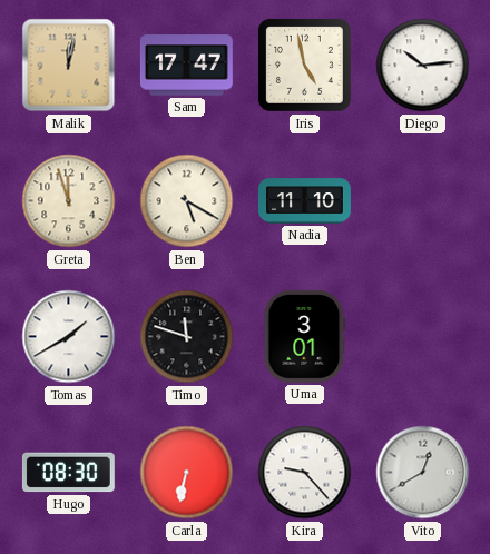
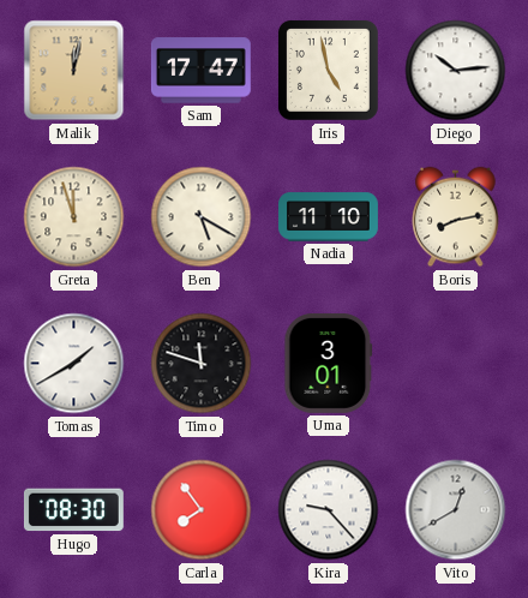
Boris: none -> 8:13 (456, 217)
Carla: 6:32 -> 7:54 (202, 510)
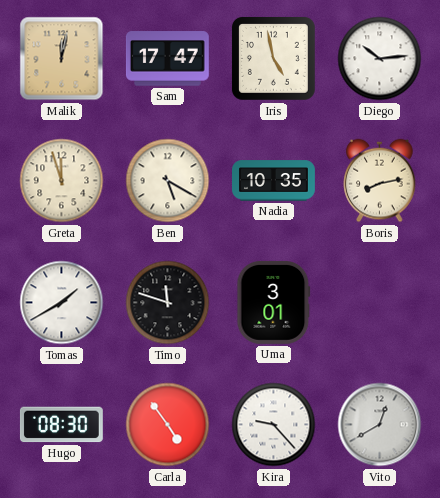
Nadia: 11:10 -> 10:35 (274, 181)
Carla: 7:54 -> 4:54 (168, 425)
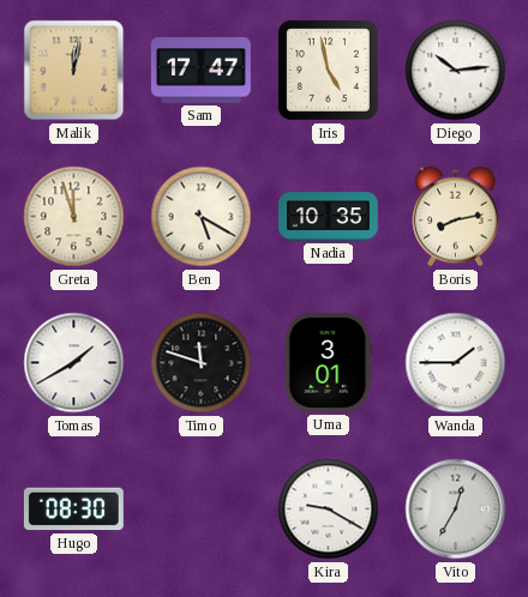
Wanda: none -> 1:45 (456, 363)
Carla: 4:54 -> none (168, 425)
Kira: 9:23 -> 9:20 (329, 509)
Vito: 12:40 -> 12:35 (456, 509)
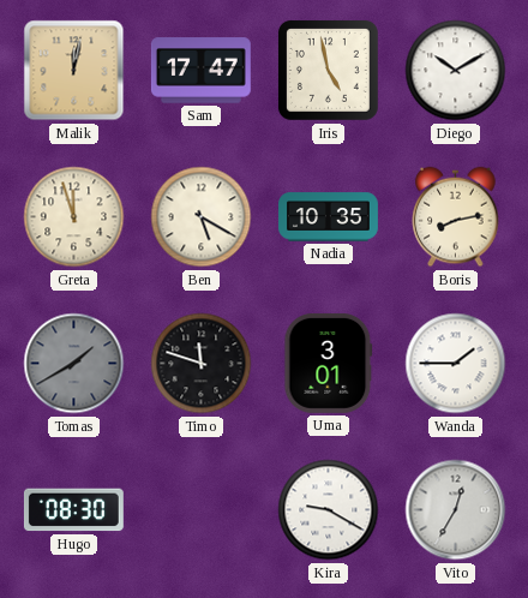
Diego: 10:14 -> 10:10 (456, 71)
Tomas dial: white -> grey (74, 364)
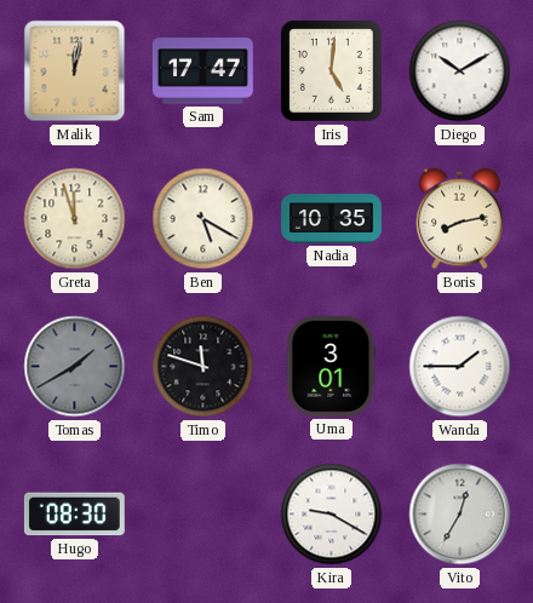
Iris: 4:58 -> 5:01 (331, 70)
